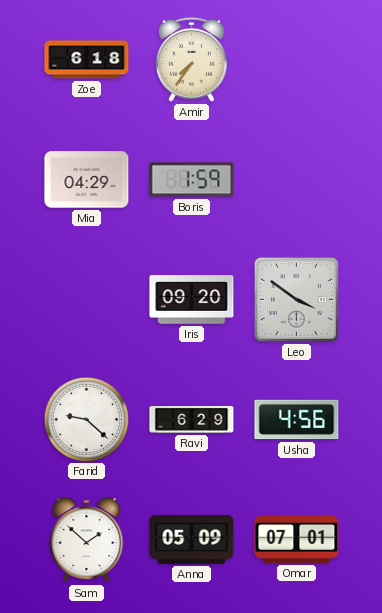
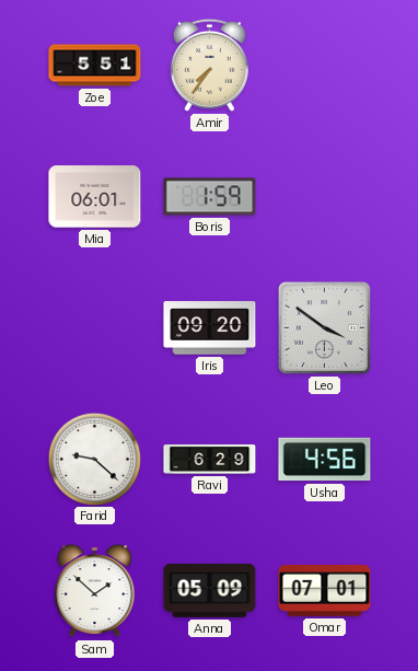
Zoe: 6:18 -> 5:51 (95, 66)
Mia: 04:29 -> 06:01 (95, 197)
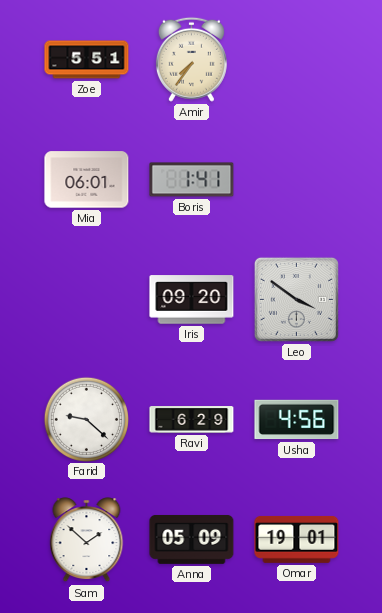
Boris: 1:59 -> 1:41 (192, 180)
Omar: 07:01 -> 19:01 (297, 540)
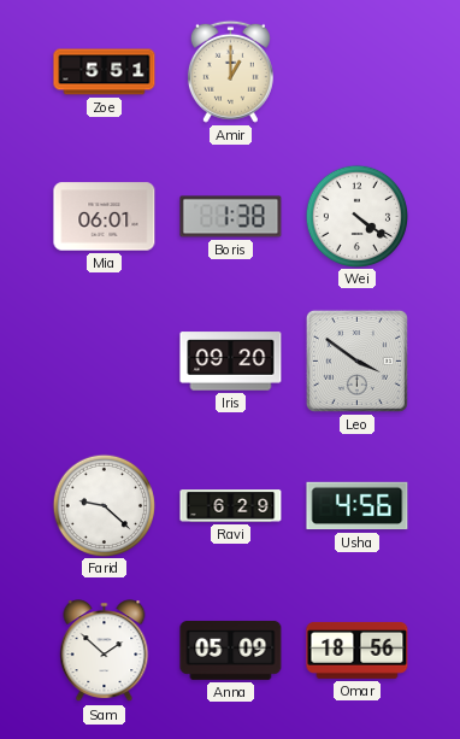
Amir: 7:36 -> 1:00 (230, 71)
Boris: 1:41 -> 1:38 (231, 217)
Wei: none -> 4:21 (356, 216)
Omar: 19:01 -> 18:56 (358, 651)
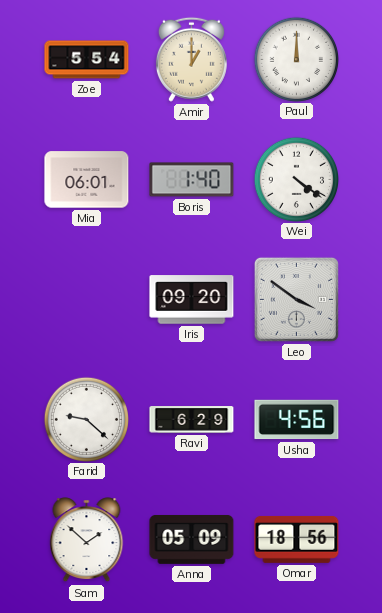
Zoe: 5:51 -> 5:54 (87, 60)
Paul: none -> 12:00 (296, 59)
Boris: 1:38 -> 1:40 (192, 180)
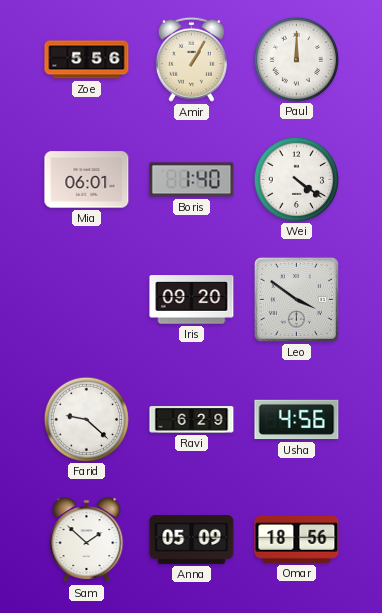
Zoe: 5:54 -> 5:56 (87, 60)
Amir: 1:00 -> 1:05 (191, 59)
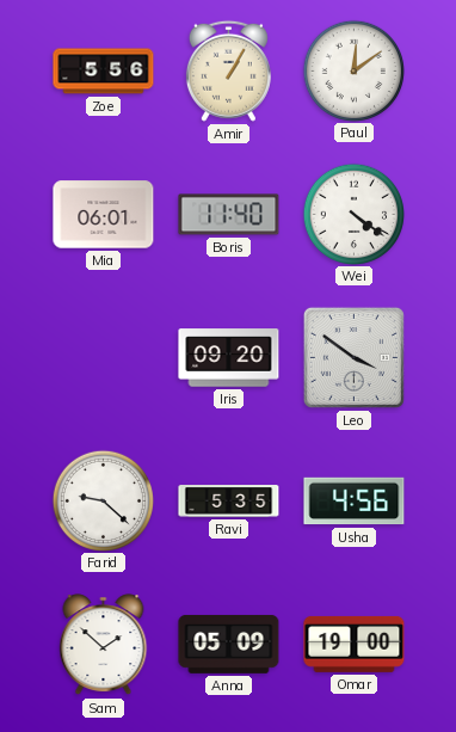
Paul: 12:00 -> 12:09 (353, 70)
Boris: 1:40 -> 11:40 (229, 215)
Ravi: 6:29 -> 5:35 (229, 502)
Omar: 18:56 -> 19:00 (355, 645)
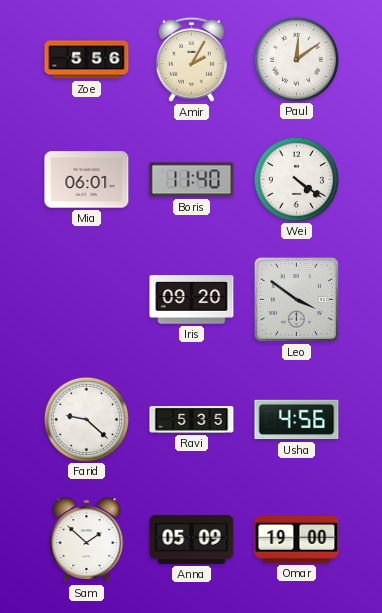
Amir: 1:05 -> 2:05 (191, 59)
